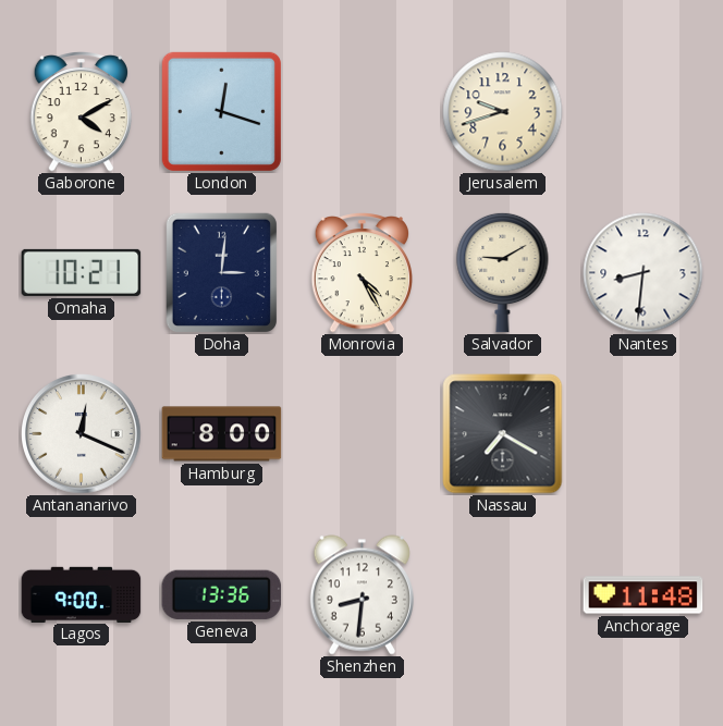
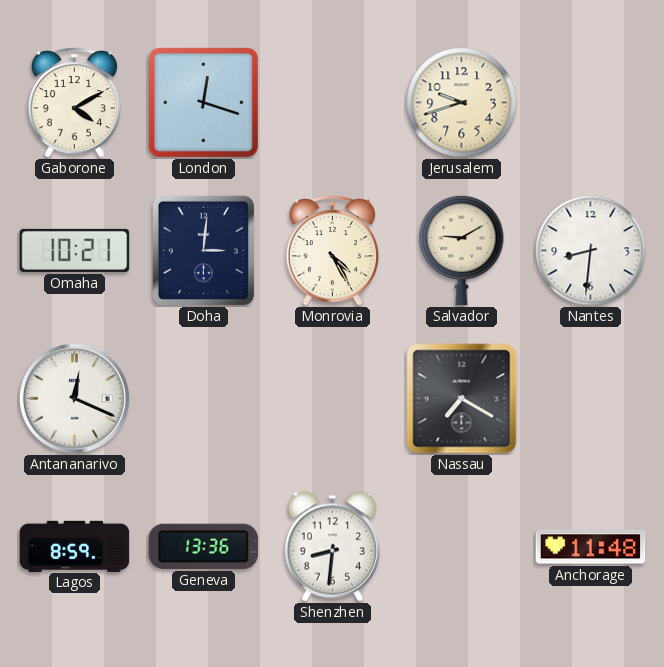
Hamburg: 8:00 -> none (222, 434)
Lagos: 9:00 -> 8:59 (75, 546)
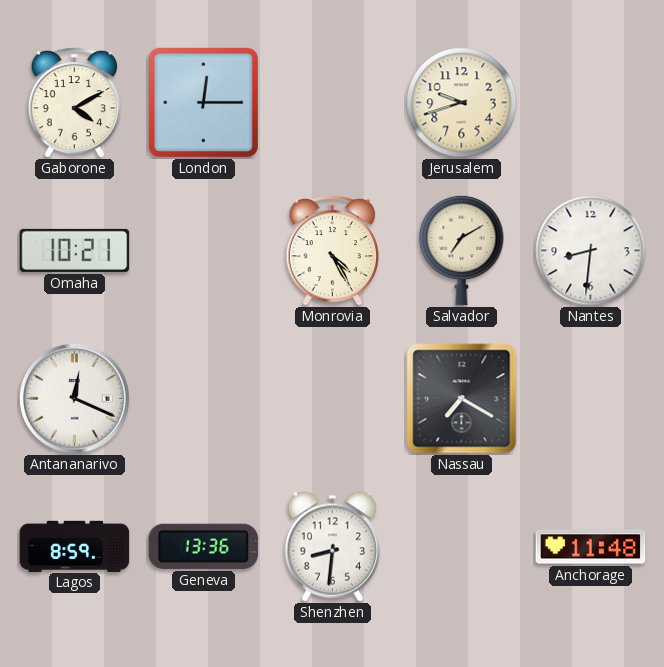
London: 12:18 -> 12:15 (203, 102)
Doha: 3:01 -> none (203, 250)
Salvador: 9:10 -> 7:10 (462, 250)
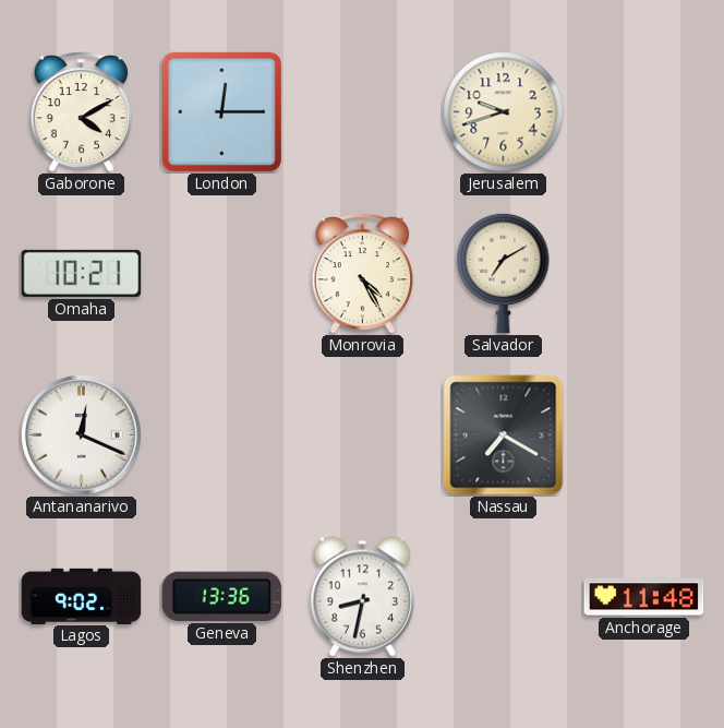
Nantes: 8:31 -> none (591, 251)
Lagos: 8:59 -> 9:02 (82, 596)
Shenzhen: 8:31 -> 8:32 (362, 597)
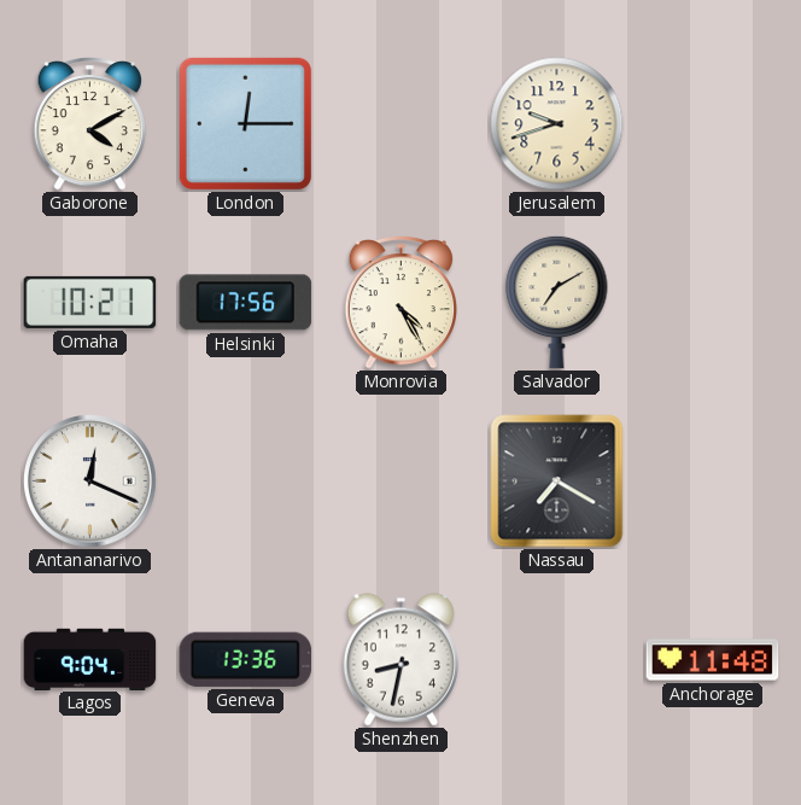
Helsinki: none -> 17:56 (246, 303)
Lagos: 9:02 -> 9:04 (90, 659)
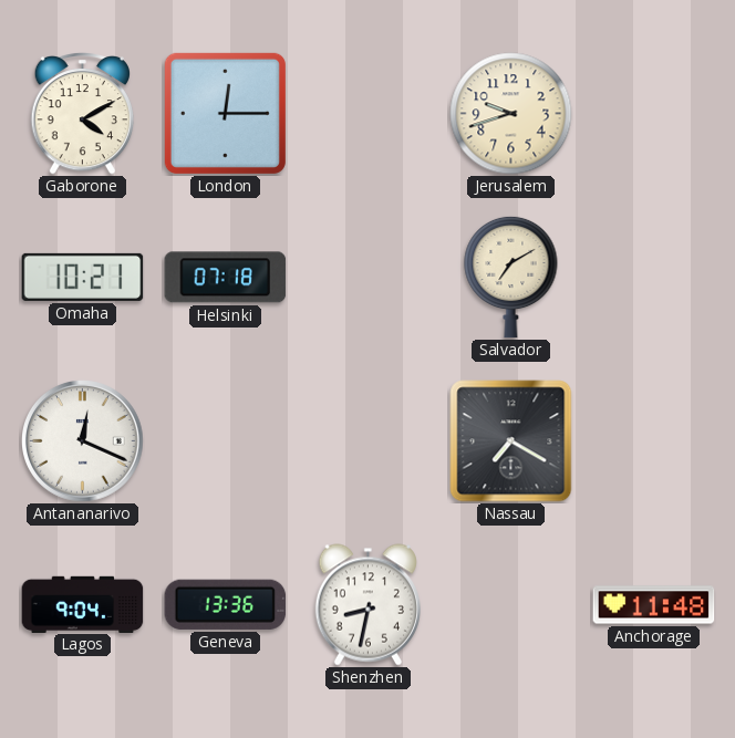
Helsinki: 17:56 -> 07:18 (226, 278)
Monrovia: 4:25 -> none (400, 302)
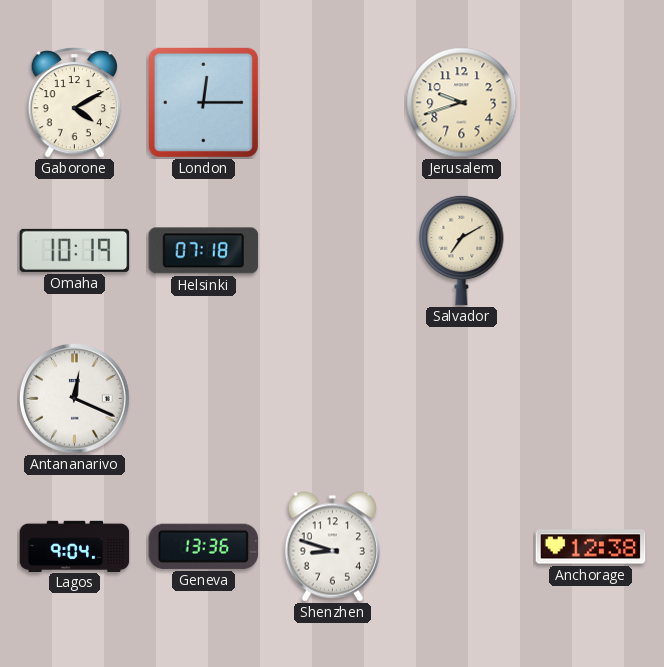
Omaha: 10:21 -> 10:19 (75, 250)
Nassau: 7:20 -> none (511, 441)
Shenzhen: 8:32 -> 8:48 (332, 547)
Anchorage: 11:48 -> 12:38 (591, 547)
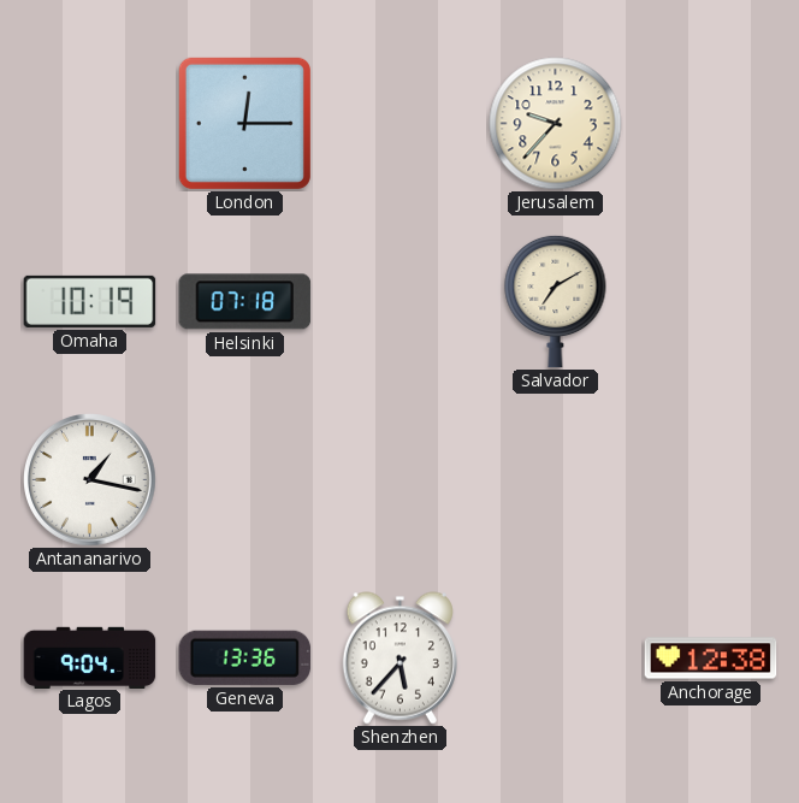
Gaborone: 4:10 -> none (74, 102)
Jerusalem: 9:42 -> 9:37 (556, 124)
Antananarivo: 12:19 -> 1:17 (90, 480)
Shenzhen: 8:48 -> 5:37 (399, 659)
